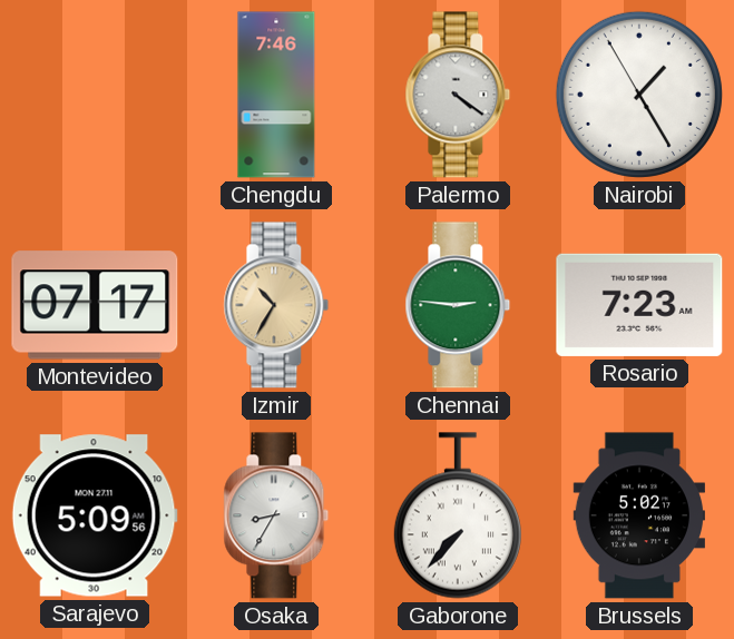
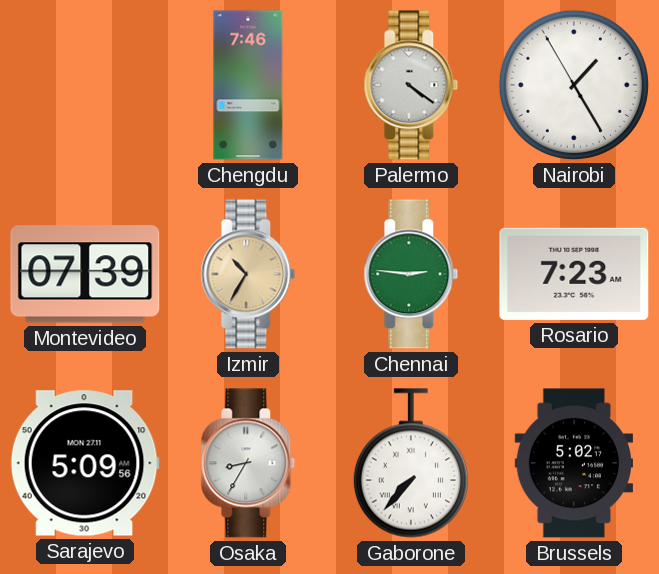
Montevideo: 07:17 -> 07:39 (85, 274)
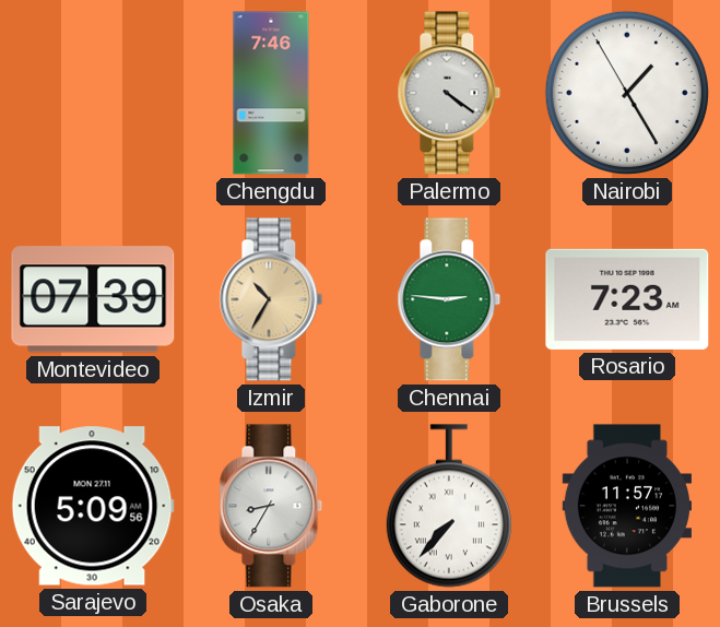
Brussels: 5:02 -> 11:57 (626, 506)
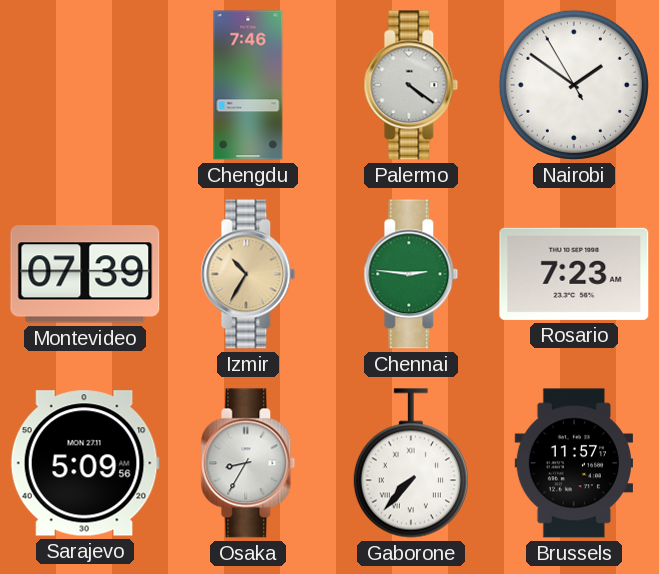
Nairobi: 1:24 -> 1:50 (574, 85)
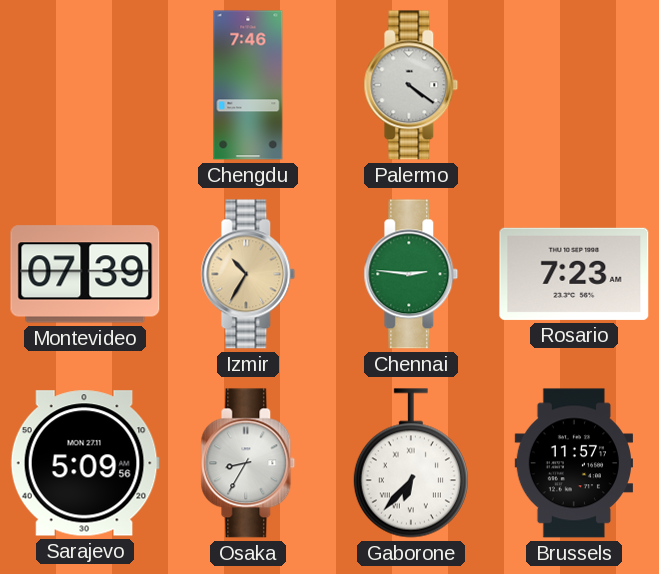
Nairobi: 1:50 -> none (574, 85)
Gaborone: 7:37 -> 6:37 (411, 463)
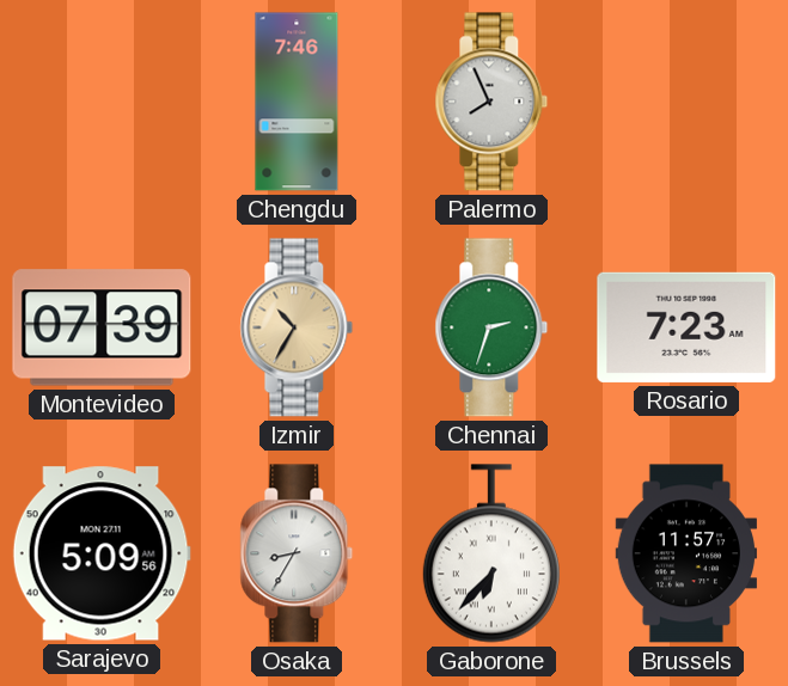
Palermo: 4:21 -> 7:56 (491, 102)
Chennai: 2:46 -> 2:33 (491, 327)
